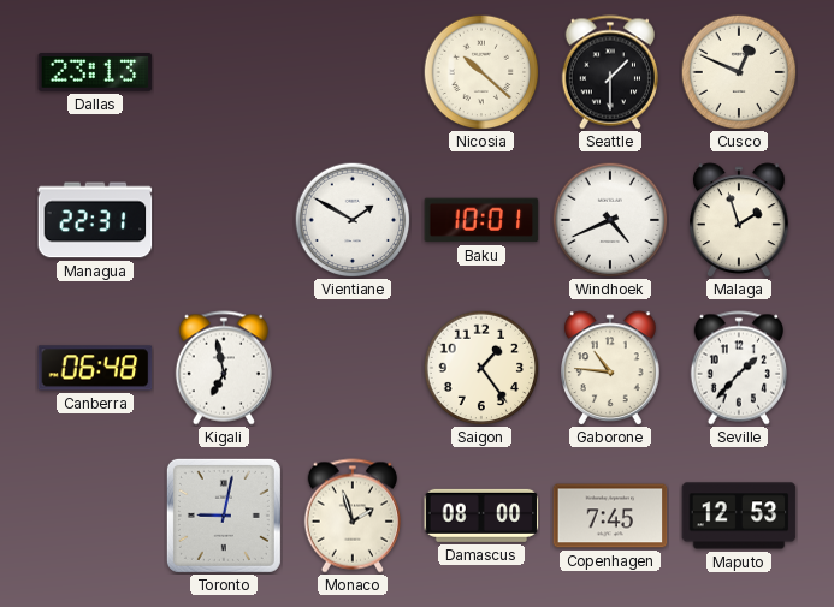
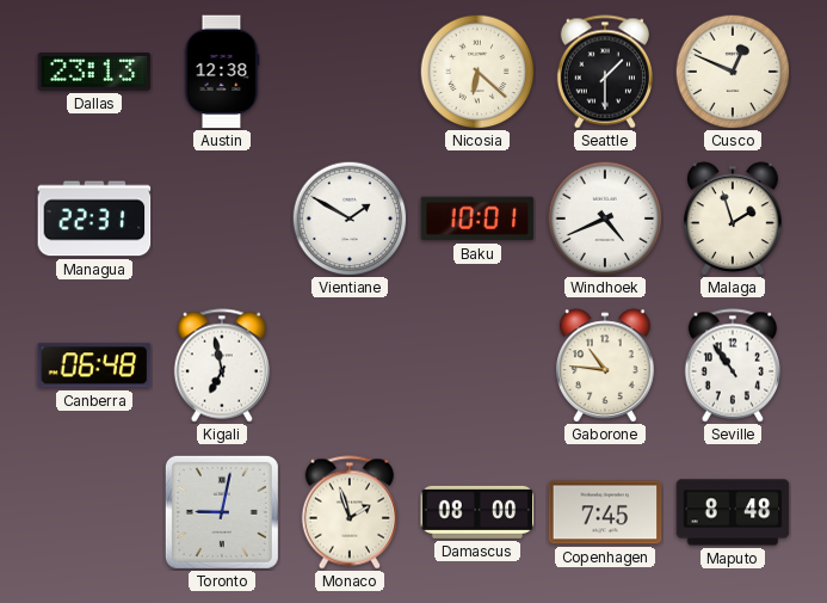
Austin: none -> 12:38 (222, 72)
Nicosia: 10:22 -> 6:22 (477, 72)
Saigon: 1:24 -> none (481, 368)
Seville: 1:37 -> 10:54 (733, 365)
Maputo: 12:53 -> 8:48 (733, 512)
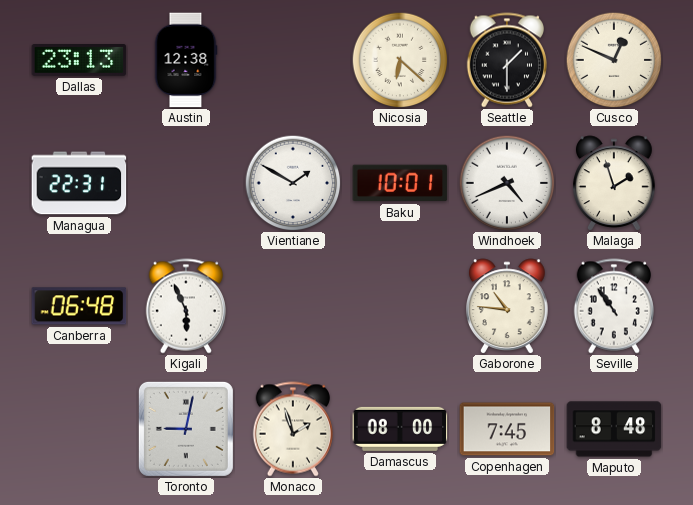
Kigali: 6:58 -> 5:56 (186, 306)
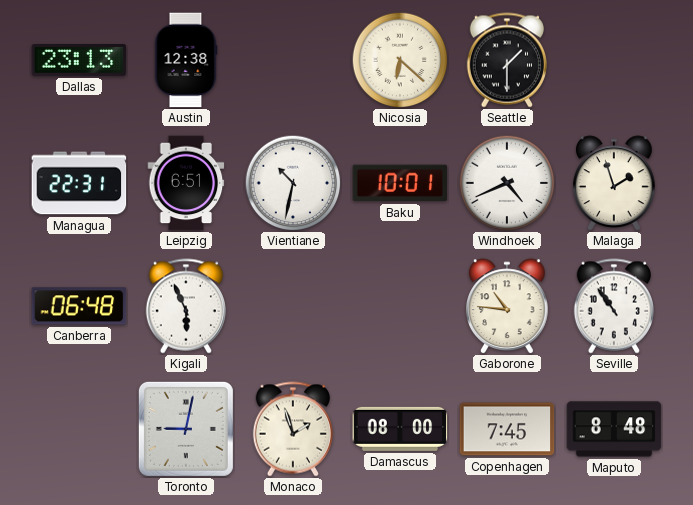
Cusco: 12:49 -> none (614, 60)
Leipzig: none -> 6:51 (186, 183)
Vientiane: 1:50 -> 10:32 (293, 183)
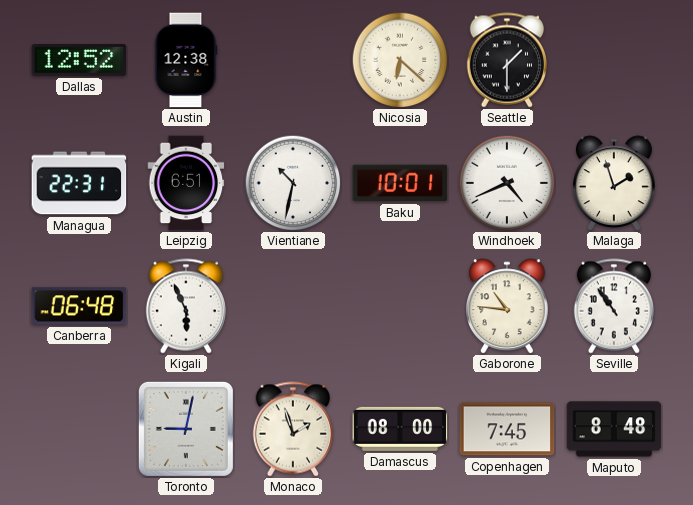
Dallas: 23:13 -> 12:52 (79, 61)
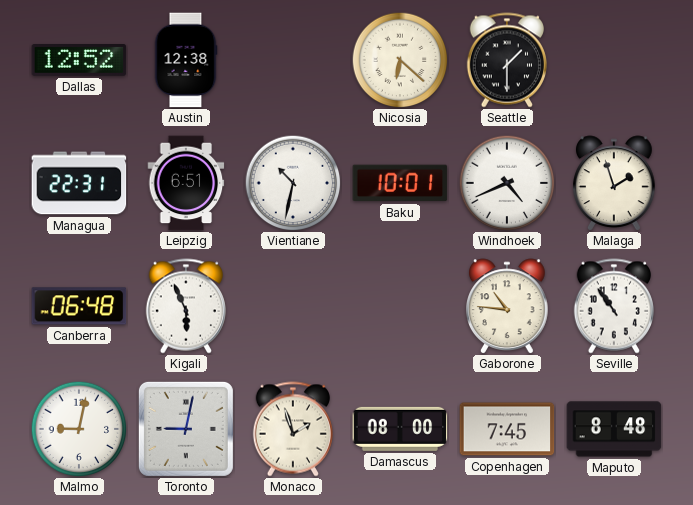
Malmo: none -> 9:02 (79, 429)
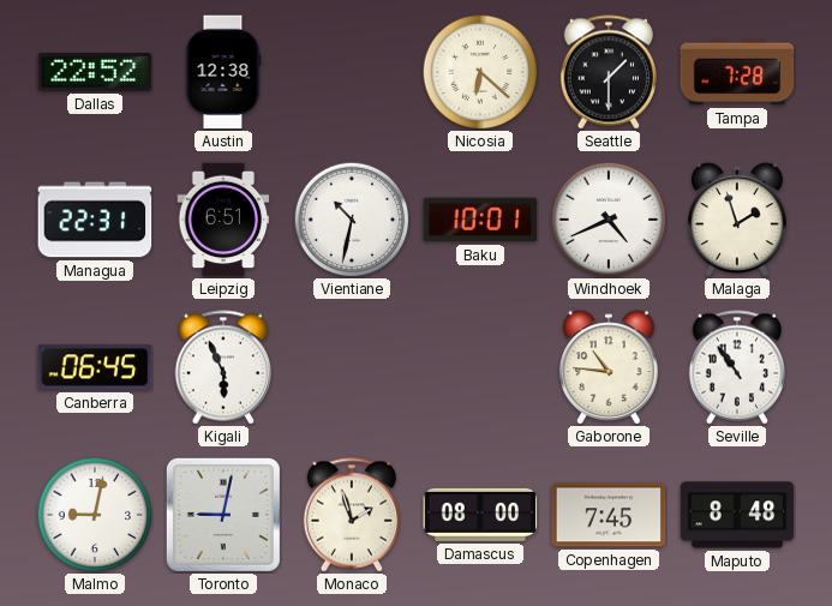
Dallas: 12:52 -> 22:52 (95, 73)
Tampa: none -> 7:28 (737, 72)
Canberra: 06:48 -> 06:45 (95, 367)
